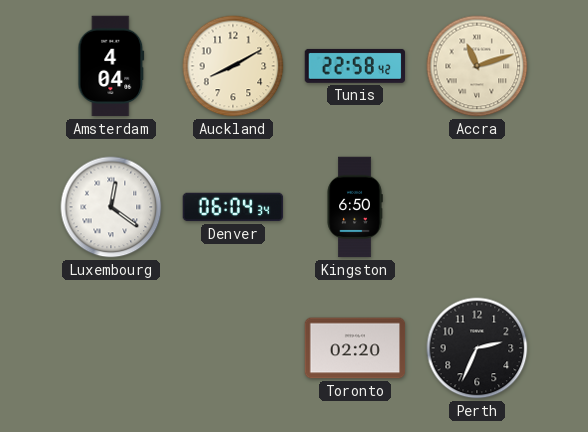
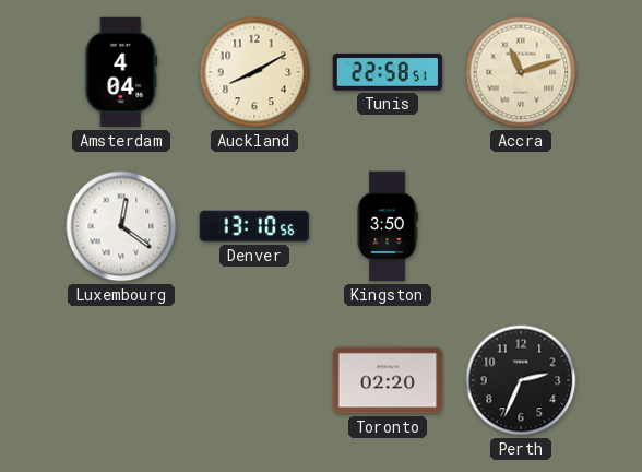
Tunis: 22:58:42 -> 22:58:51 (388, 72)
Denver: 06:04 -> 13:10 (254, 226)
Kingston: 6:50 -> 3:50 (388, 226)
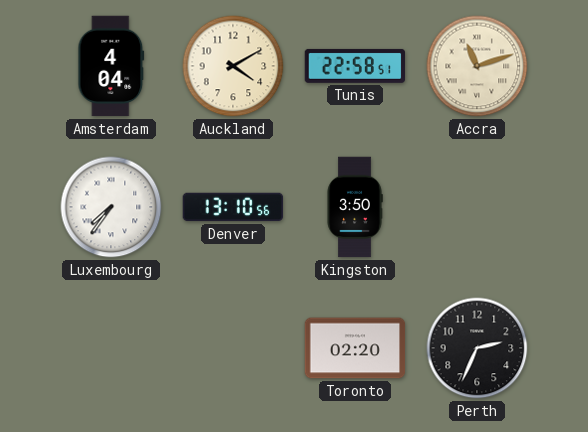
Auckland: 8:10 -> 4:10 (233, 66)
Luxembourg: 12:21 -> 7:36 (111, 207)
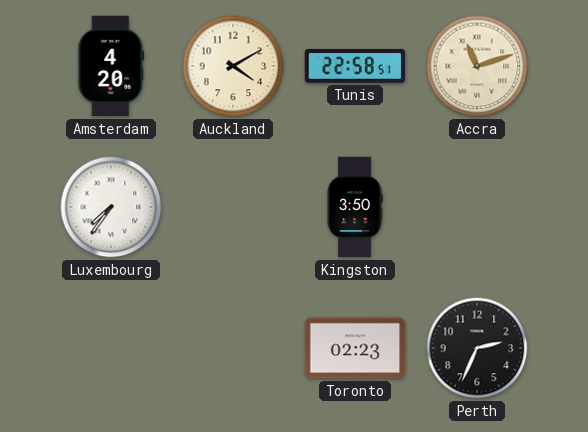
Amsterdam: 4:04 -> 4:20 (111, 66)
Denver: 13:10 -> none (233, 207)
Toronto: 02:20 -> 02:23 (355, 348)
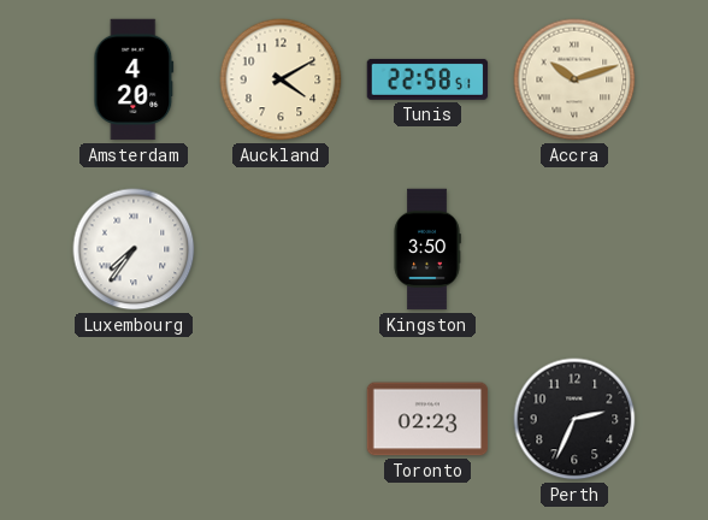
Accra: 11:12 -> 10:12 (574, 79)
